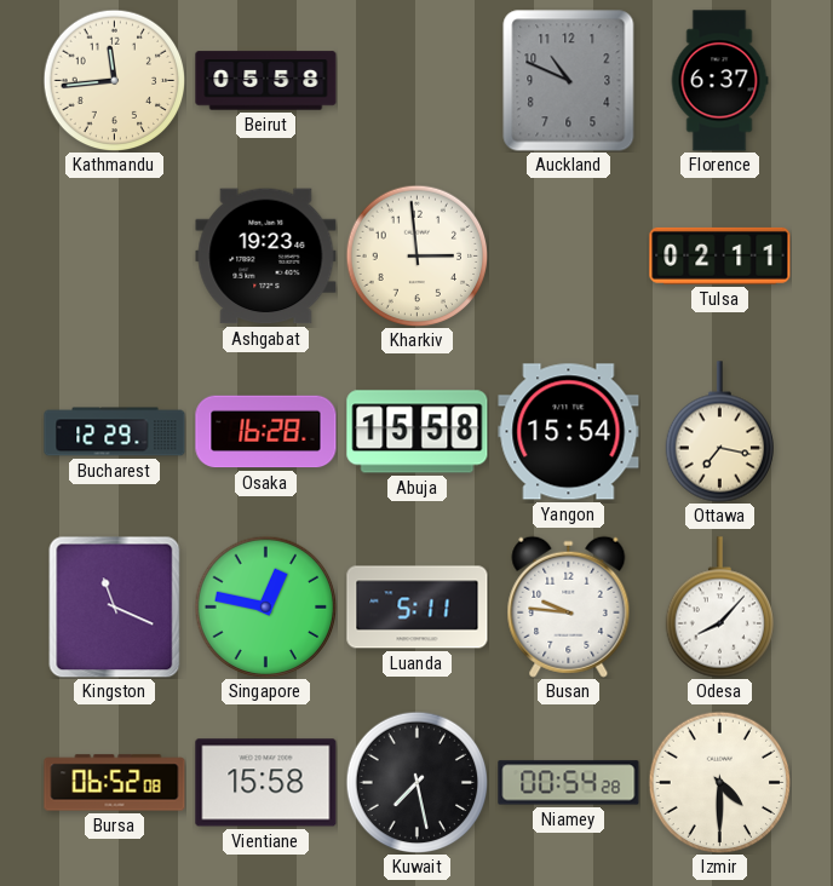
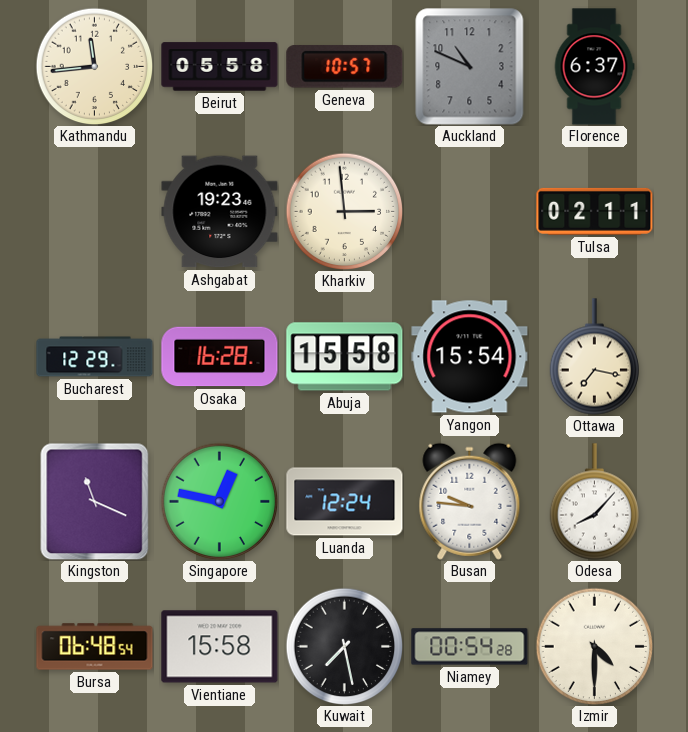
Geneva: none -> 10:57 (345, 67)
Luanda: 5:11 -> 12:24 (345, 502)
Bursa: 06:52 -> 06:48 (95, 647)
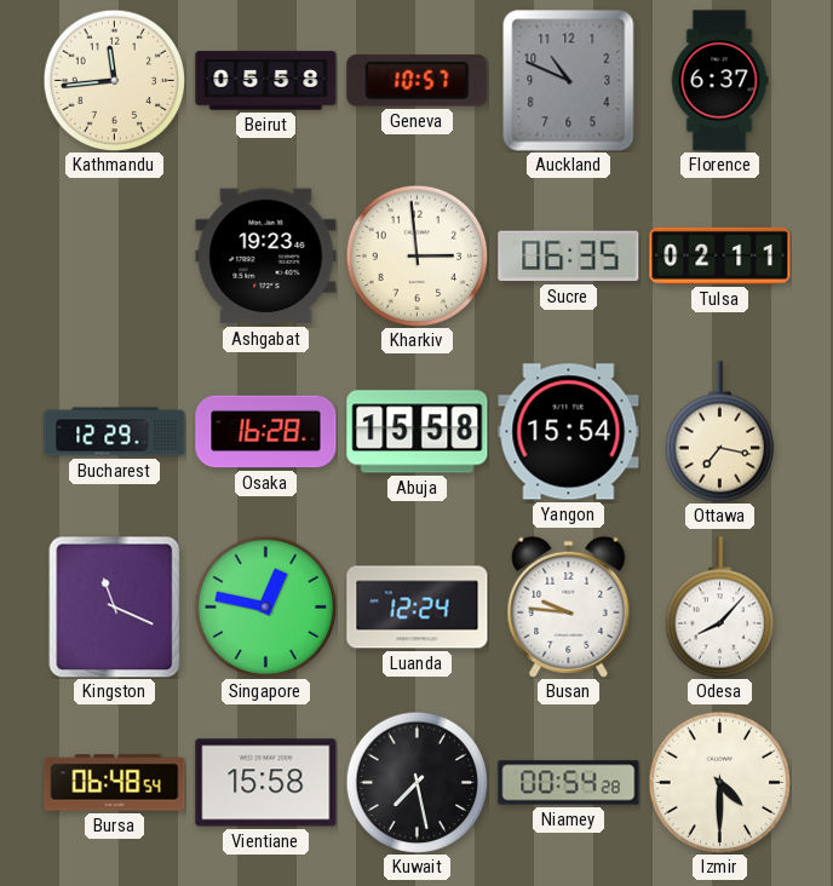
Sucre: none -> 06:35 (569, 257)
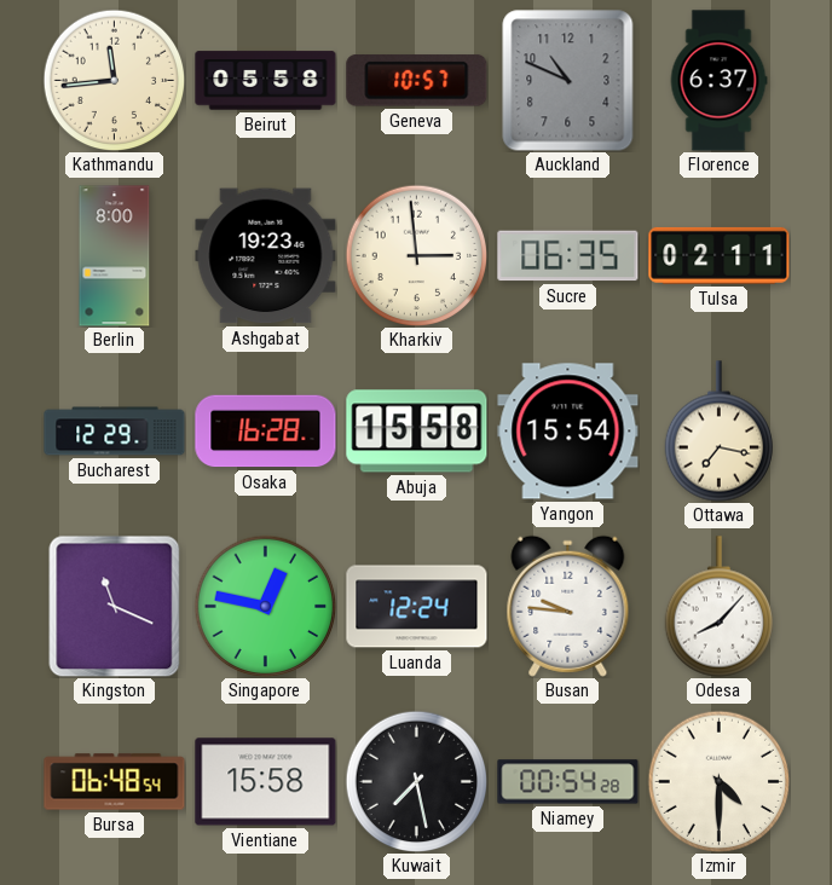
Berlin: none -> 8:00 (115, 256)
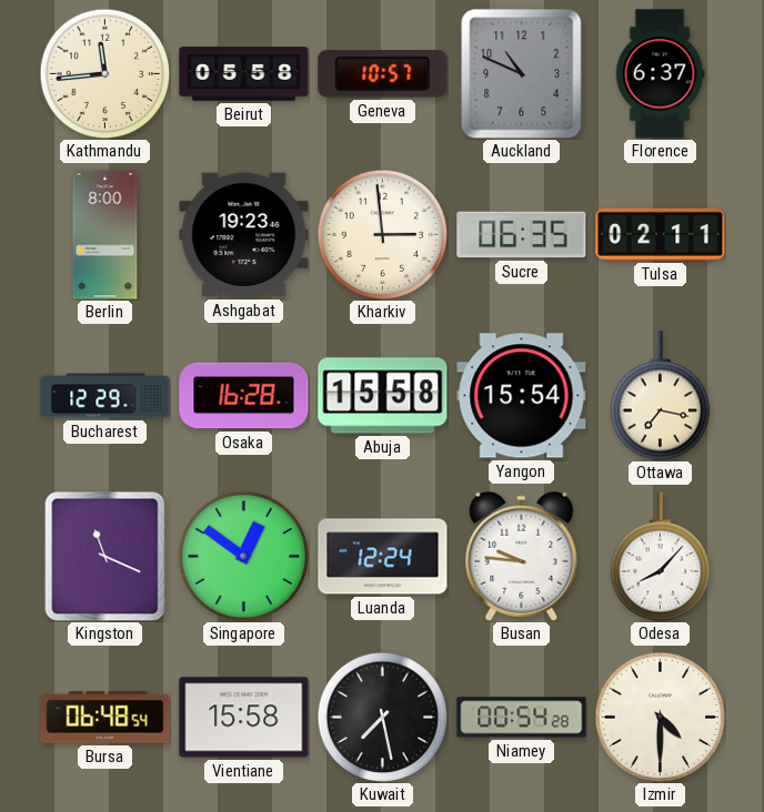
Singapore: 12:47 -> 12:51 (243, 556)
